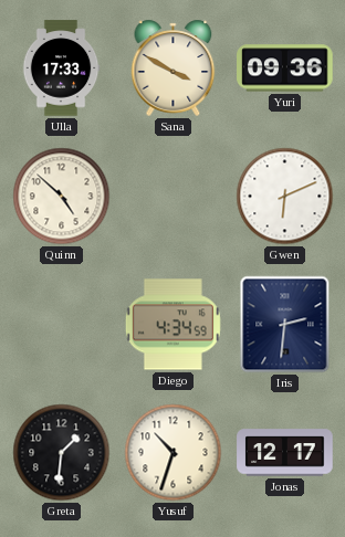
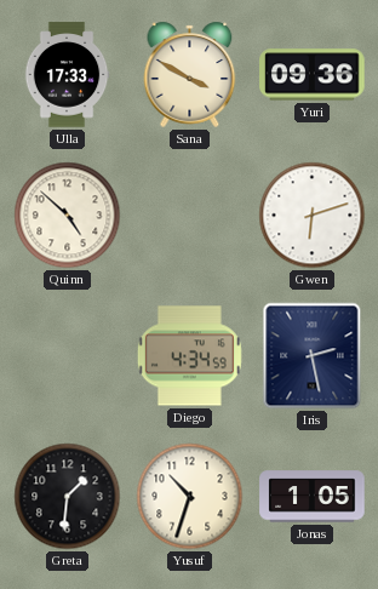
Gwen: 6:11 -> 6:12 (313, 216)
Iris: 2:31 -> 2:28 (313, 356)
Jonas: 12:17 -> 1:05 (313, 497)
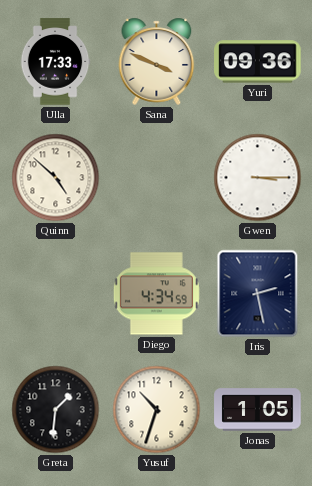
Sana: 3:50 -> 3:49 (157, 61)
Gwen: 6:12 -> 3:15 (258, 178)
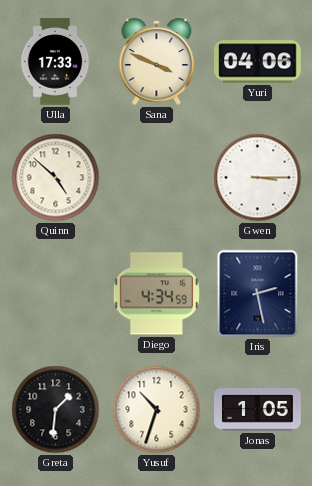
Yuri: 09:36 -> 04:06 (258, 62)
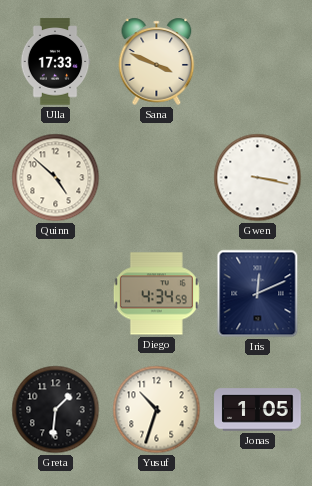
Yuri: 04:06 -> none (258, 62)
Gwen: 3:15 -> 3:17 (258, 178)
Iris: 2:28 -> 12:11 (258, 294)
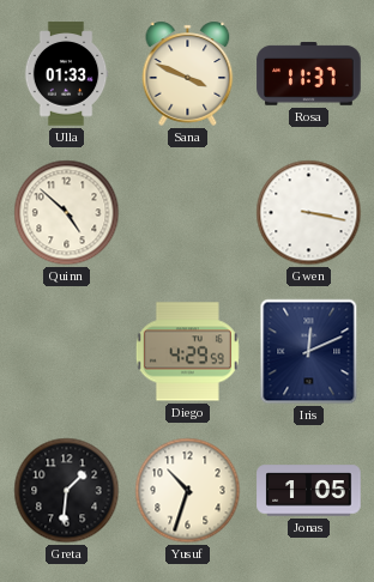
Ulla: 17:33 -> 01:33 (66, 74)
Rosa: none -> 11:37 (309, 74)
Diego: 4:34 -> 4:29 (187, 352)
